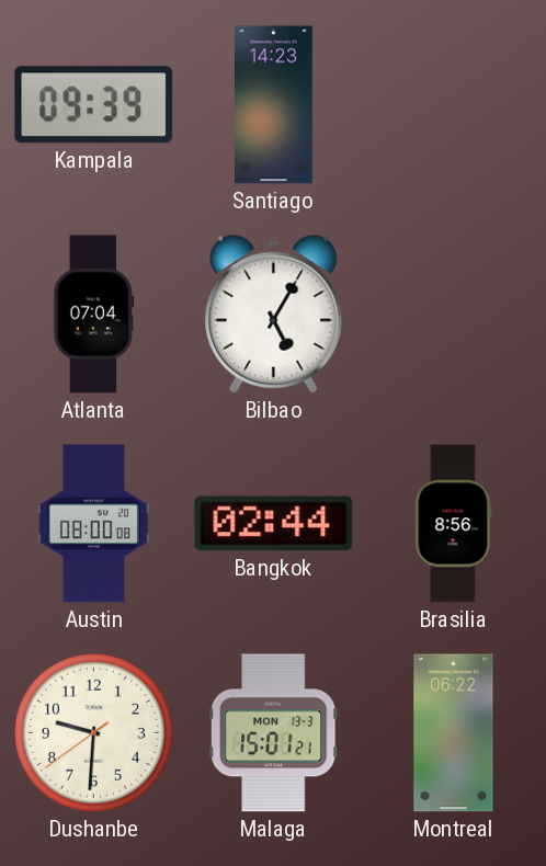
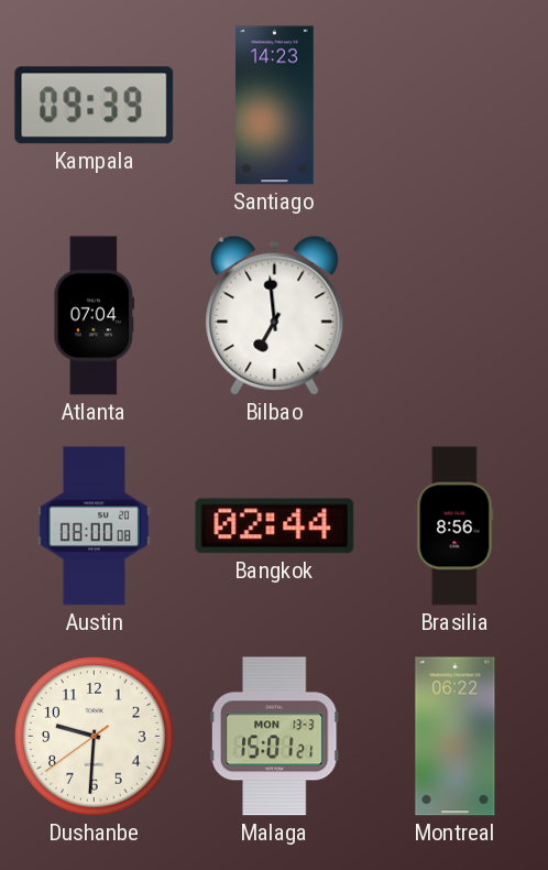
Bilbao: 5:05 -> 6:59 (275, 315)
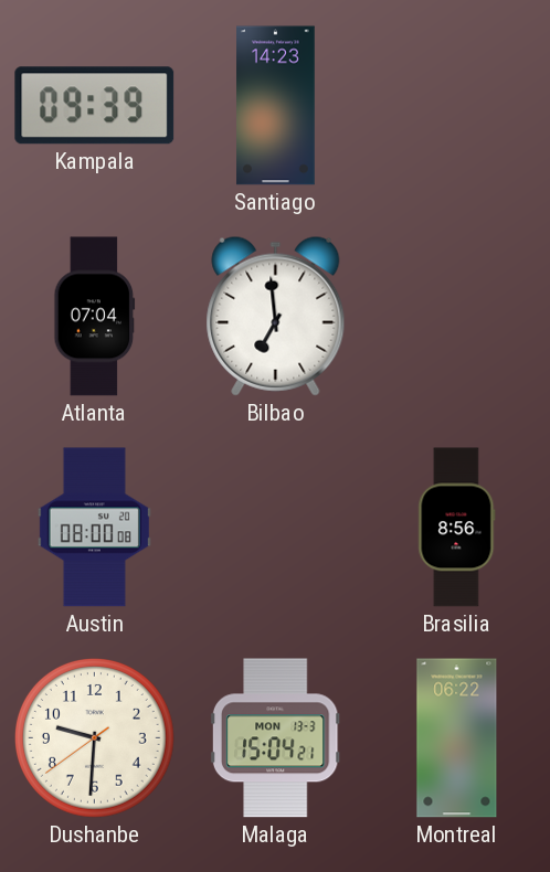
Bangkok: 02:44 -> none (275, 526)
Malaga: 15:01 -> 15:04 (275, 738)
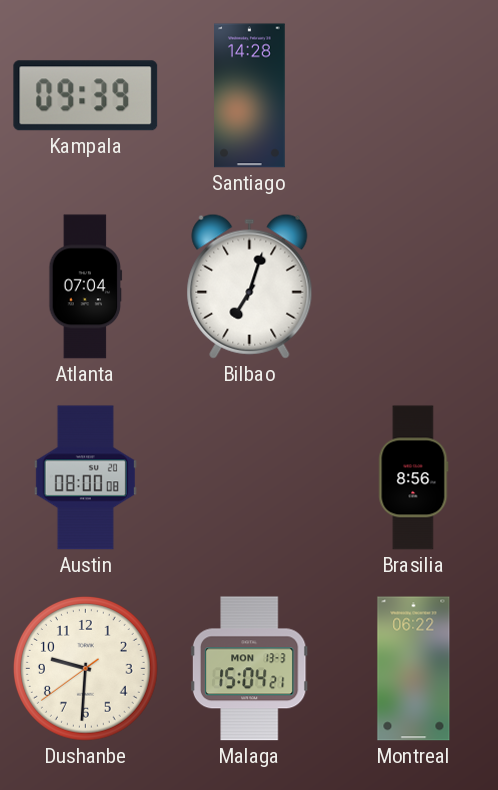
Santiago: 14:23 -> 14:28 (250, 96)
Bilbao: 6:59 -> 7:03 (250, 286)
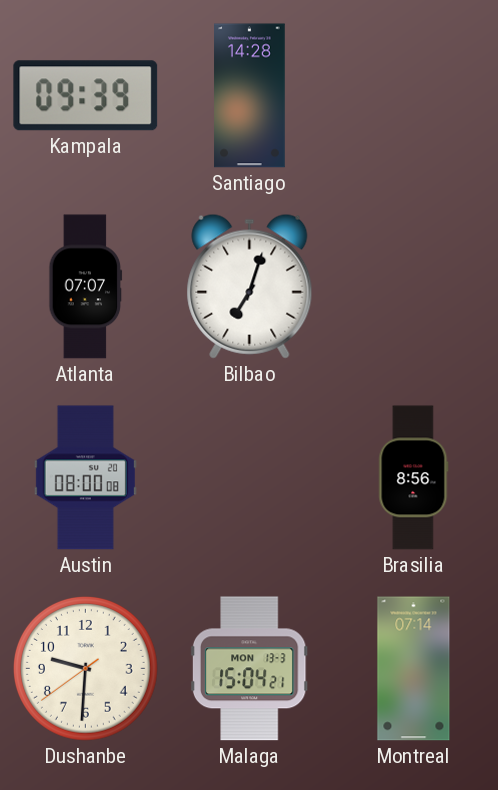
Atlanta: 07:04 -> 07:07 (86, 287)
Montreal: 06:22 -> 07:14 (414, 669)
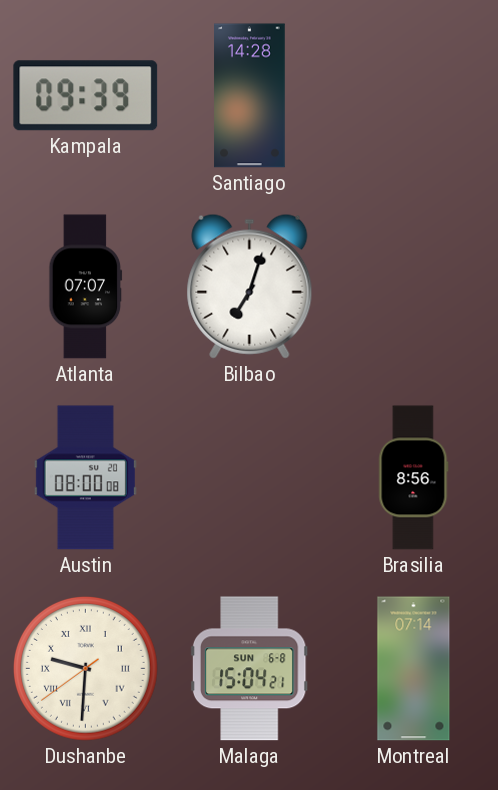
Dushanbe numerals: Arabic -> Roman (86, 669)
Malaga date: MON 13-3 -> SUN 6-8 (249, 669)
